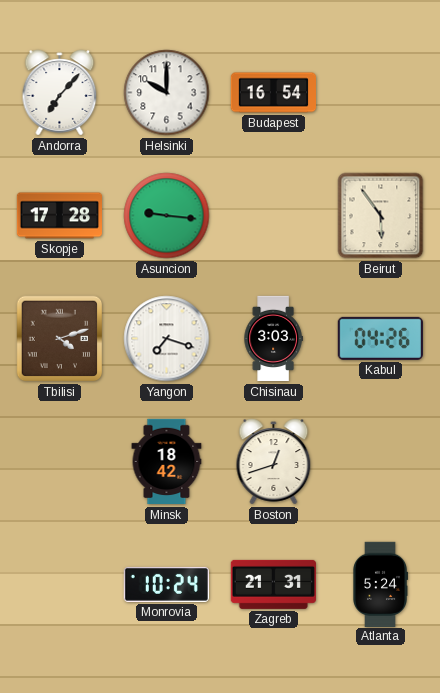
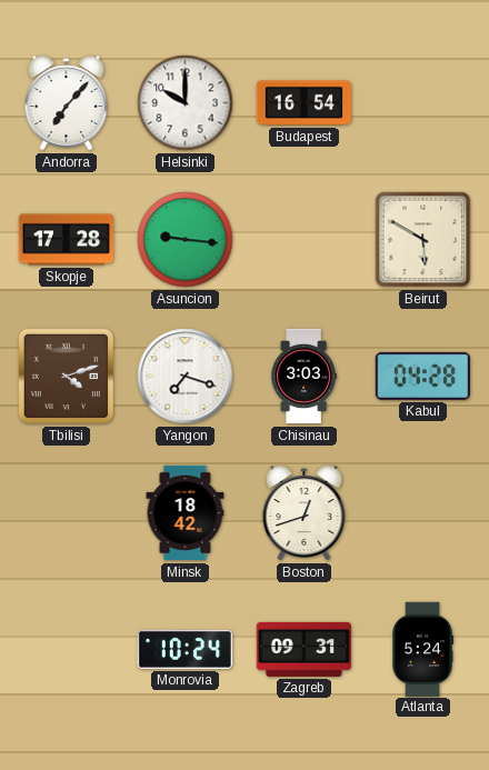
Beirut: 5:54 -> 5:50 (423, 240)
Kabul: 04:26 -> 04:28 (422, 376)
Zagreb: 21:31 -> 09:31 (303, 649)
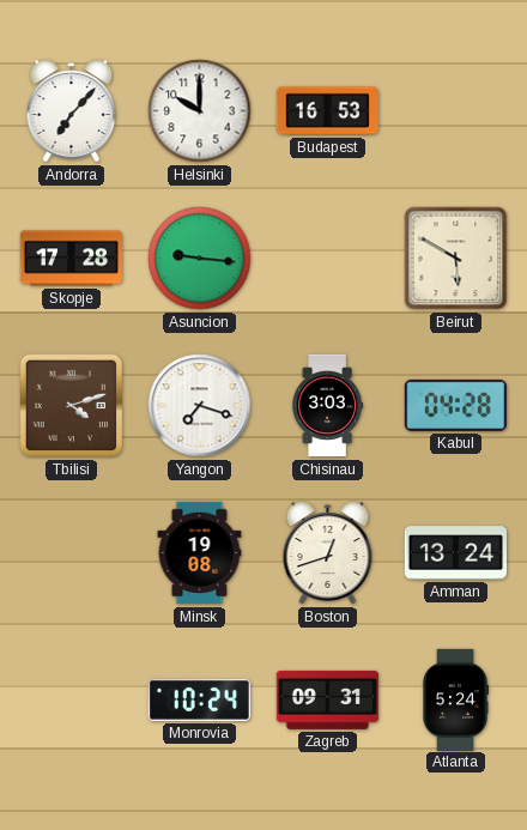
Budapest: 16:54 -> 16:53 (327, 111)
Minsk: 18:42 -> 19:08 (200, 553)
Amman: none -> 13:24 (455, 553)
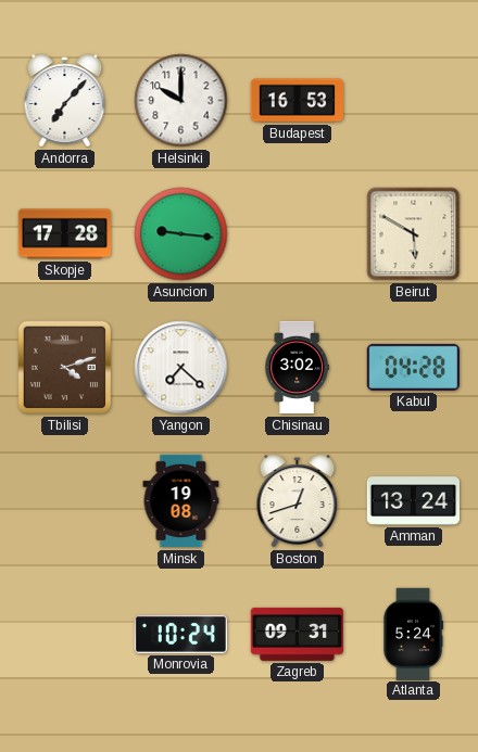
Yangon: 7:18 -> 7:22 (181, 368)
Chisinau: 3:03 -> 3:02 (297, 368)
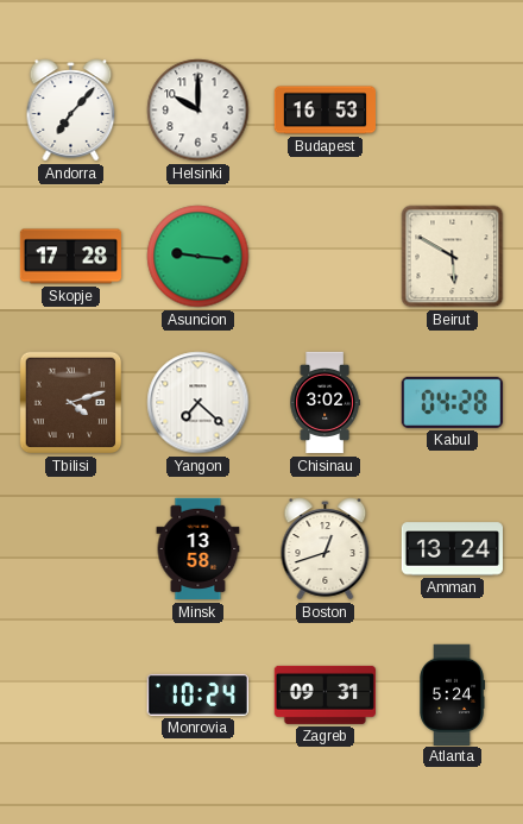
Minsk: 19:08 -> 13:58 (199, 549)
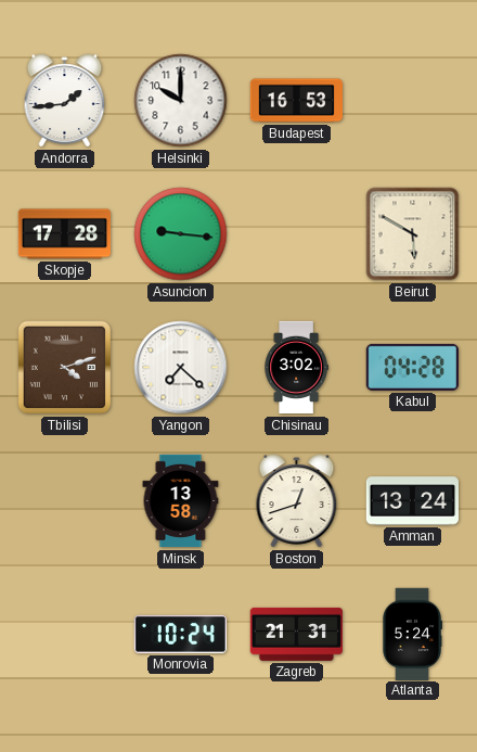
Andorra: 7:07 -> 1:44 (65, 101)
Zagreb: 09:31 -> 21:31 (296, 634)
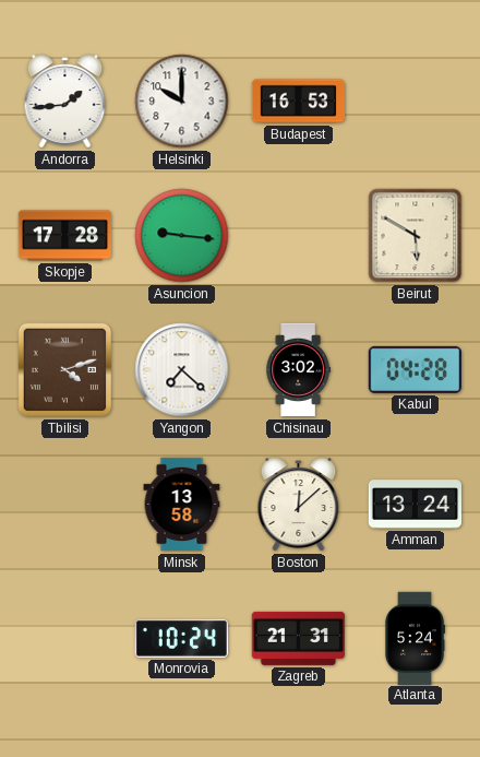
Boston: 12:42 -> 12:08 (299, 505)
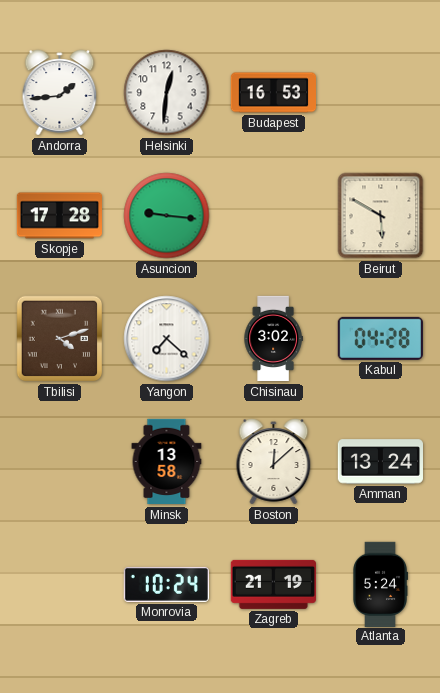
Helsinki: 10:00 -> 12:31 (167, 93)
Zagreb: 21:31 -> 21:19 (273, 584)
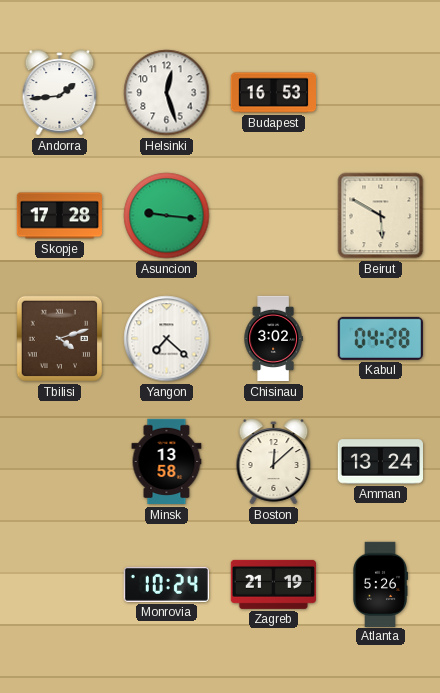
Helsinki: 12:31 -> 12:27 (167, 93)
Atlanta: 5:24 -> 5:26 (380, 584)
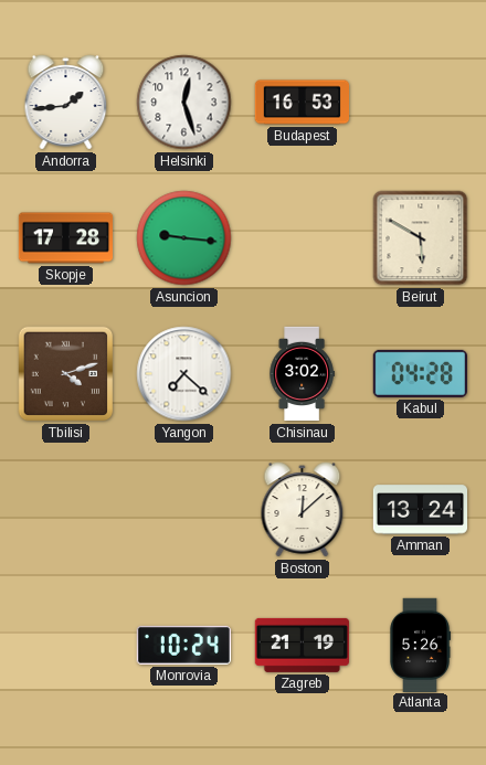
Minsk: 13:58 -> none (167, 462)
